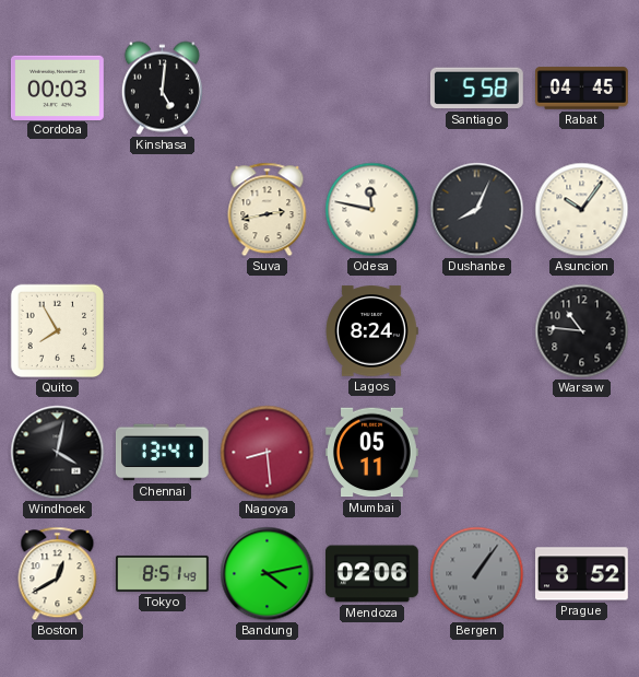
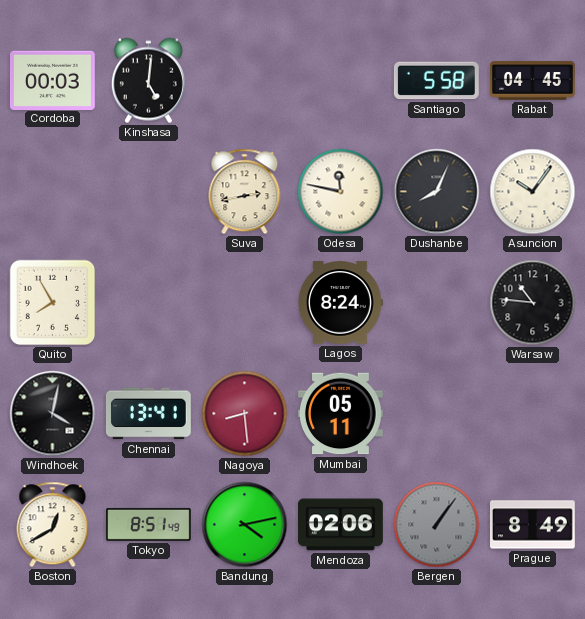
Prague: 8:52 -> 8:49 (533, 525)
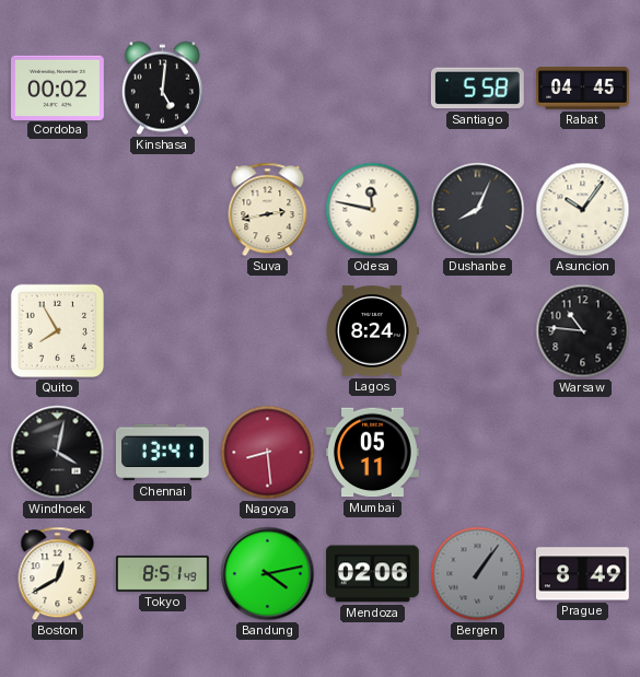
Cordoba: 00:03 -> 00:02 (58, 87)
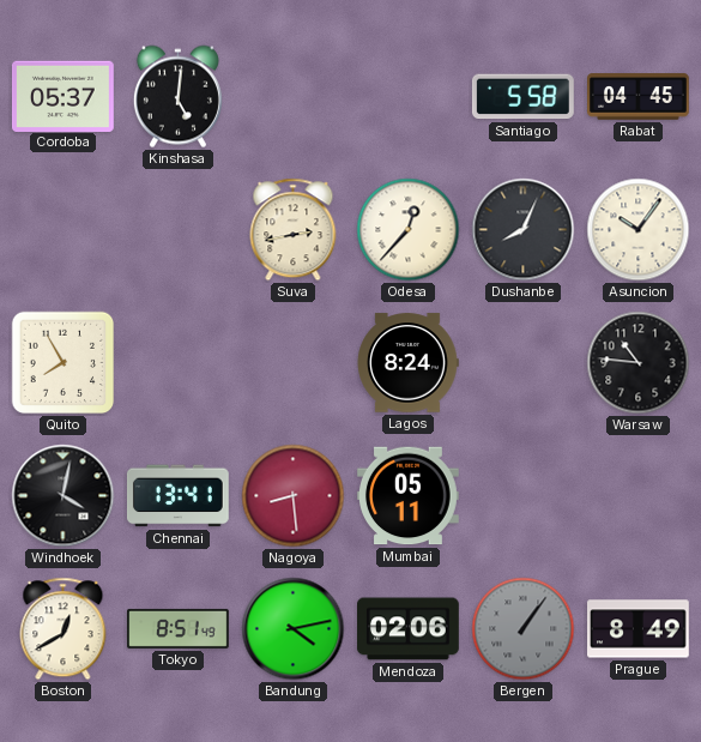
Cordoba: 00:02 -> 05:37 (64, 96)
Odesa: 11:47 -> 12:37 (409, 230)
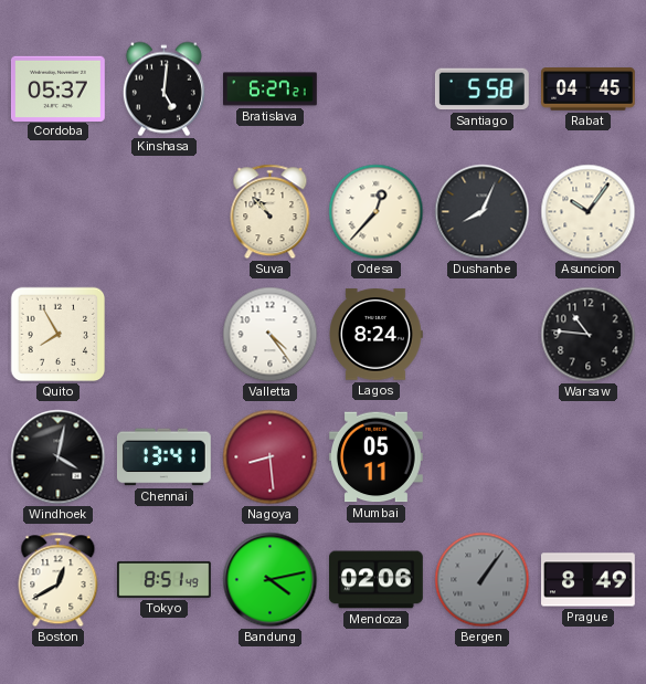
Bratislava: none -> 6:27 (271, 90)
Suva: 2:43 -> 10:53 (271, 212)
Valletta: none -> 4:24 (271, 335)
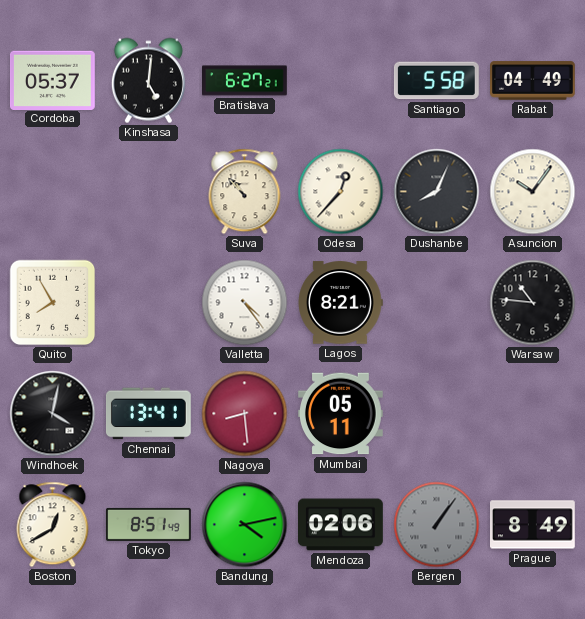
Rabat: 04:45 -> 04:49 (533, 81)
Lagos: 8:24 -> 8:21 (340, 303)
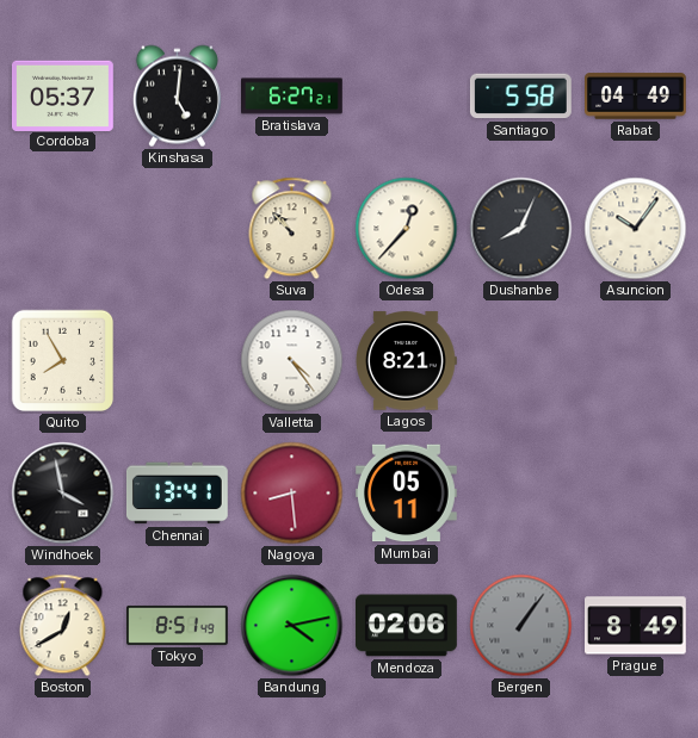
Warsaw: 10:46 -> none (533, 303)
Windhoek: 4:02 -> 3:58 (63, 494)
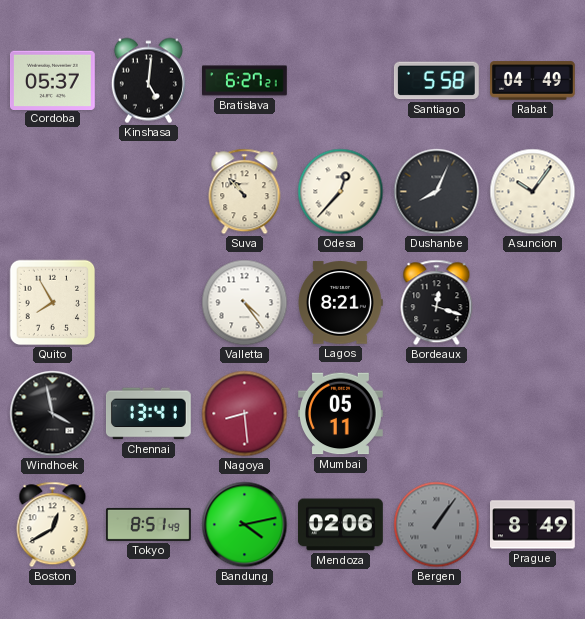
Bordeaux: none -> 12:18 (437, 303)
